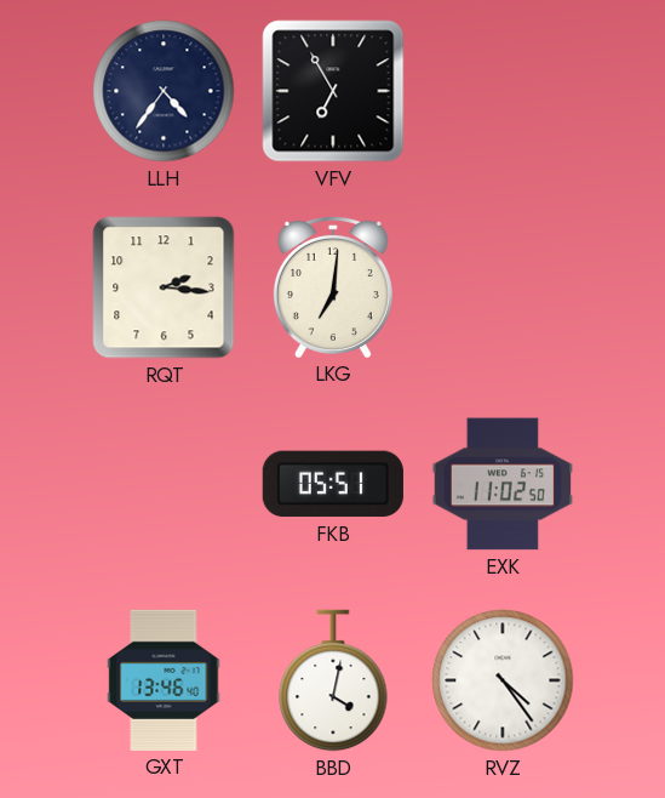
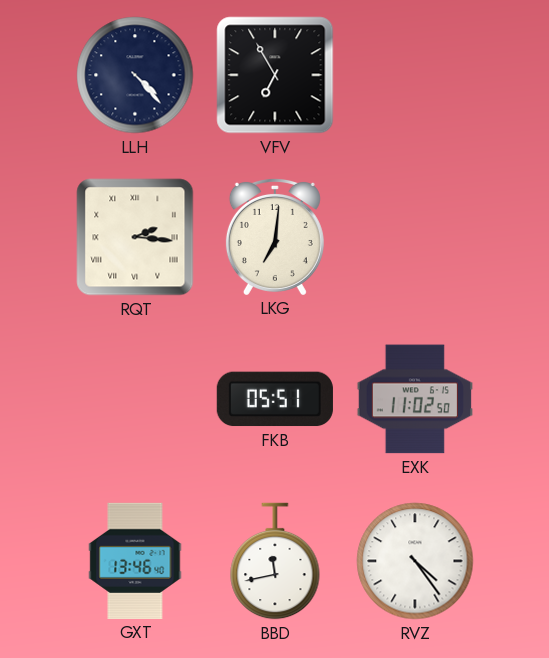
LLH: 4:36 -> 4:23 (135, 75)
RQT numerals: Arabic -> Roman (135, 237)
BBD: 4:02 -> 11:43 (275, 561)
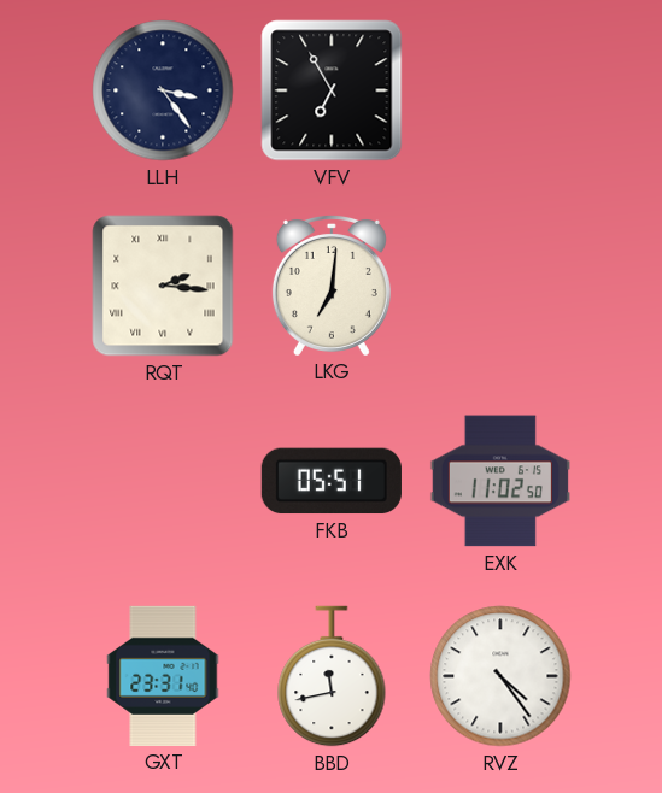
LLH: 4:23 -> 3:24 (163, 90)
GXT: 13:46 -> 23:31 (163, 676)
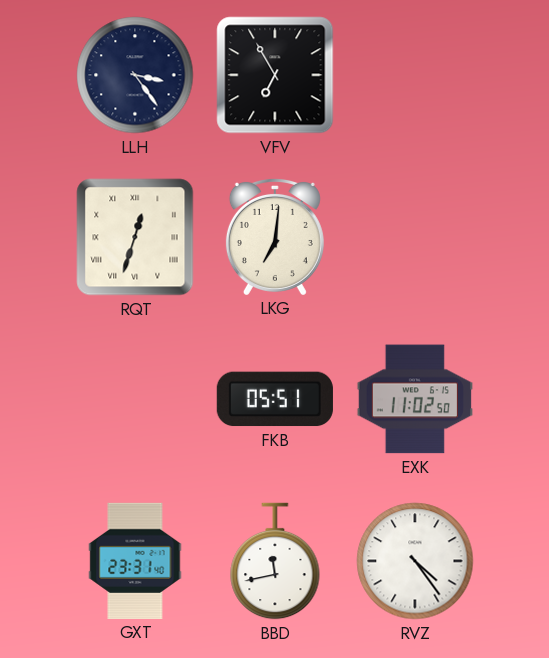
RQT: 2:16 -> 12:33 (135, 237)
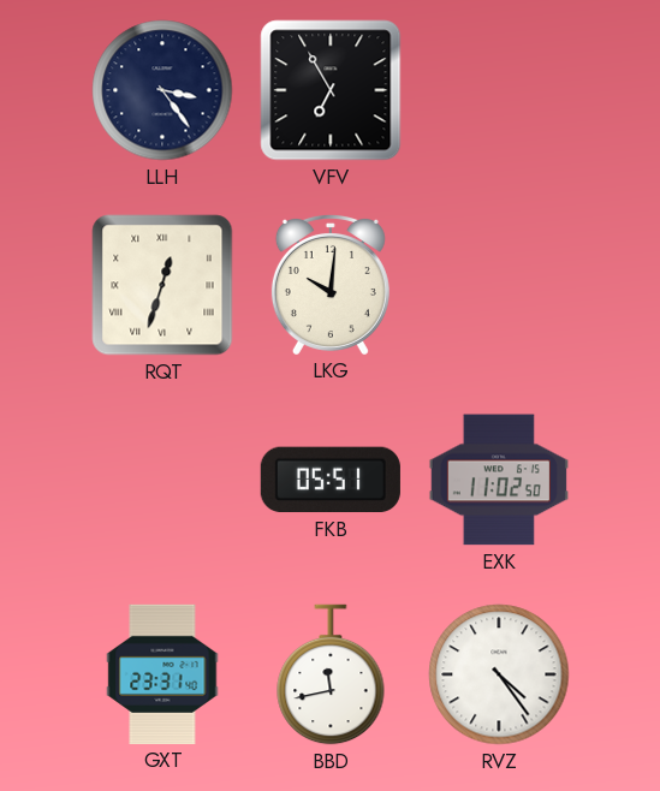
LKG: 7:01 -> 10:01 (331, 284)
